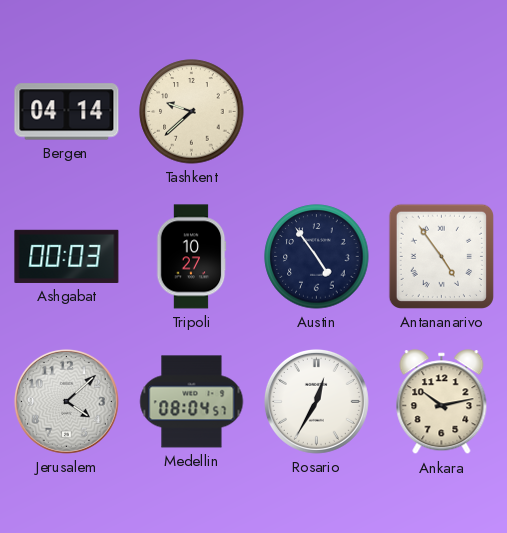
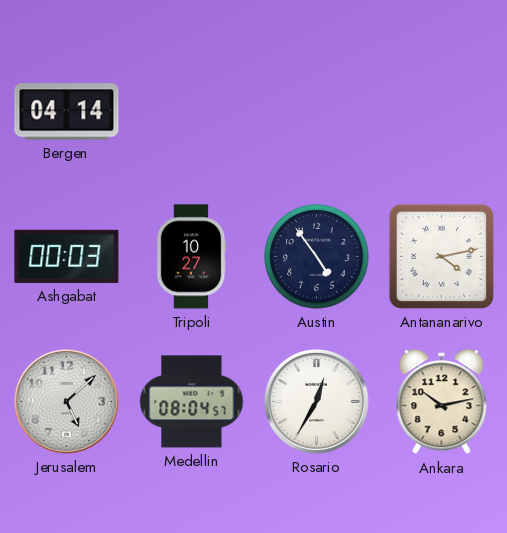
Tashkent: 9:38 -> none (192, 112)
Antananarivo: 4:54 -> 4:13 (441, 256)
Jerusalem: 4:08 -> 5:08 (66, 401)
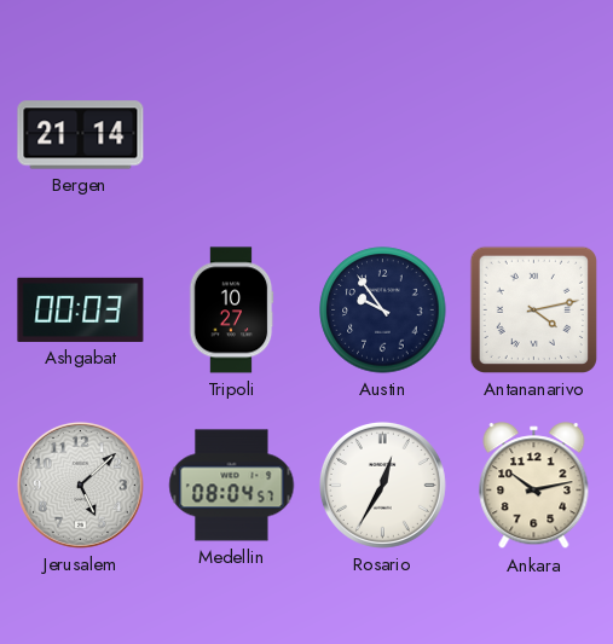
Bergen: 04:14 -> 21:14 (81, 135)
Austin: 4:54 -> 9:54 (383, 311)
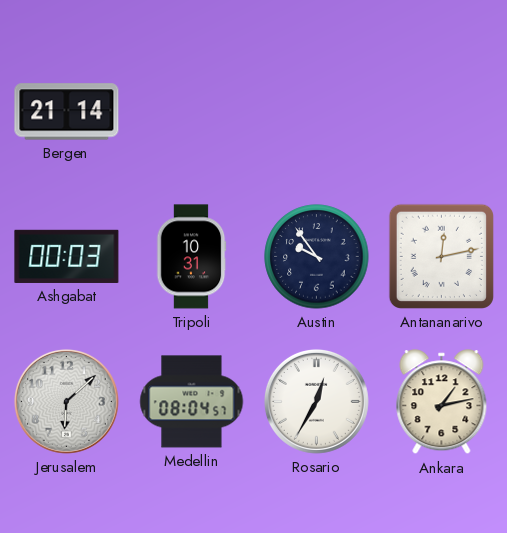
Tripoli: 10:27 -> 10:31 (191, 257)
Antananarivo: 4:13 -> 12:13 (441, 256)
Jerusalem: 5:08 -> 6:08 (66, 401)
Ankara: 10:13 -> 1:13 (442, 402)
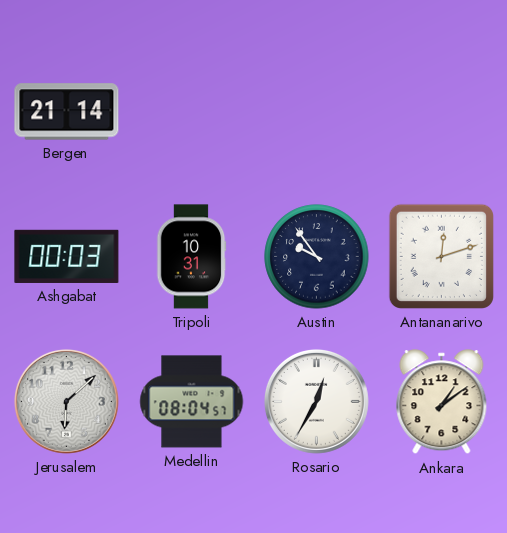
Antananarivo: 12:13 -> 12:12 (441, 256)
Ankara: 1:13 -> 1:09 (442, 402)
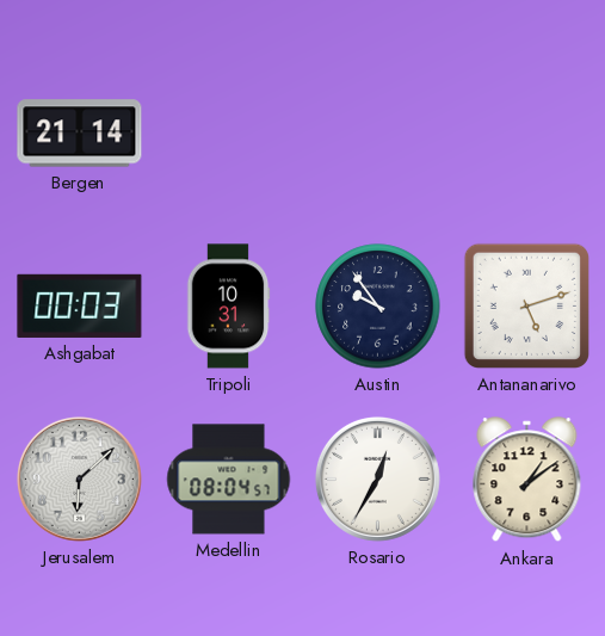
Antananarivo: 12:12 -> 5:12 (526, 305)
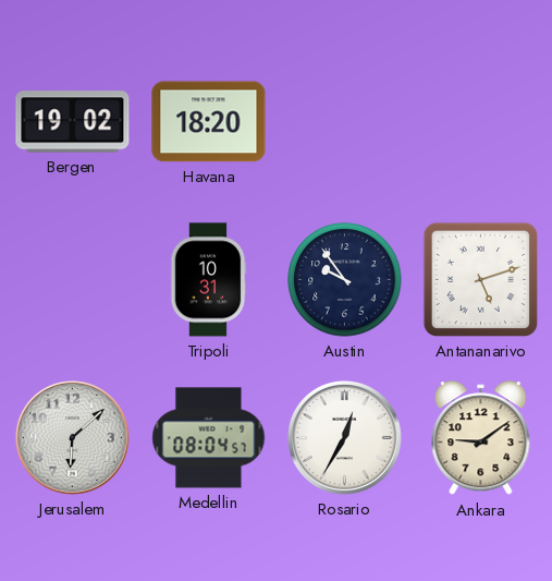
Bergen: 21:14 -> 19:02 (73, 122)
Havana: none -> 18:20 (209, 122)
Ashgabat: 00:03 -> none (80, 305)
Ankara: 1:09 -> 9:09 (481, 438)
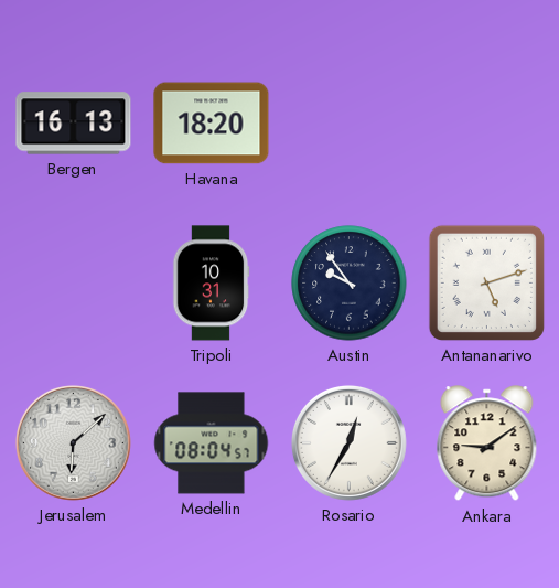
Bergen: 19:02 -> 16:13 (74, 124)
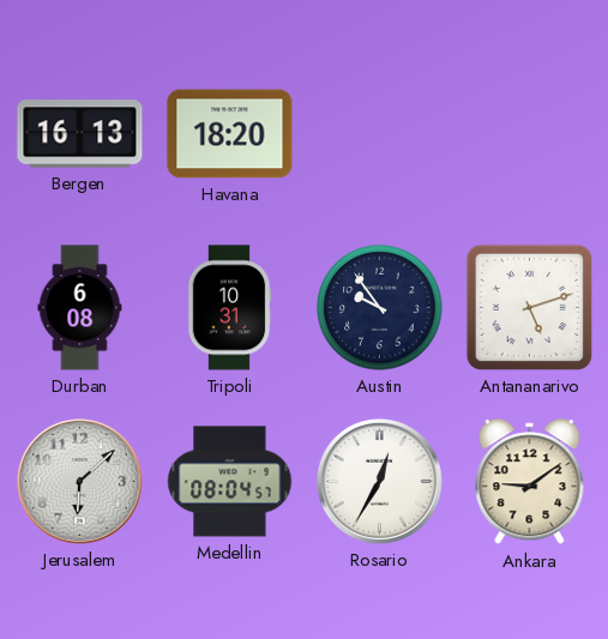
Durban: none -> 6:08 (80, 308)
